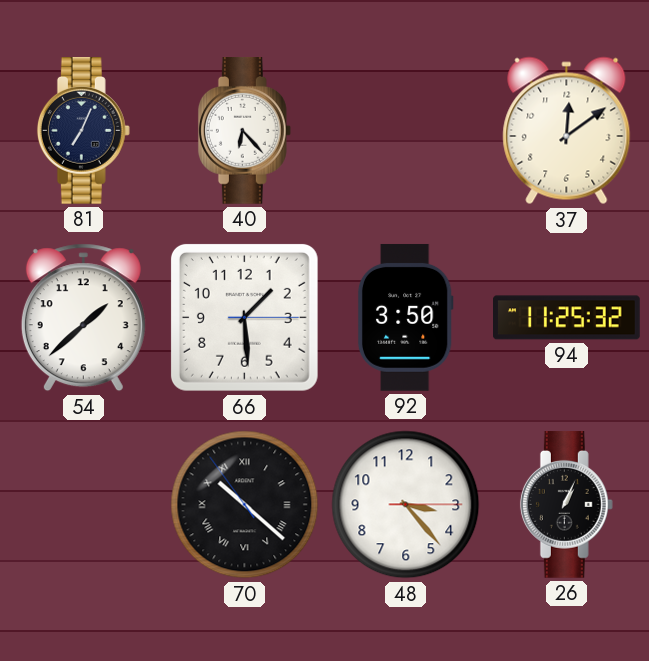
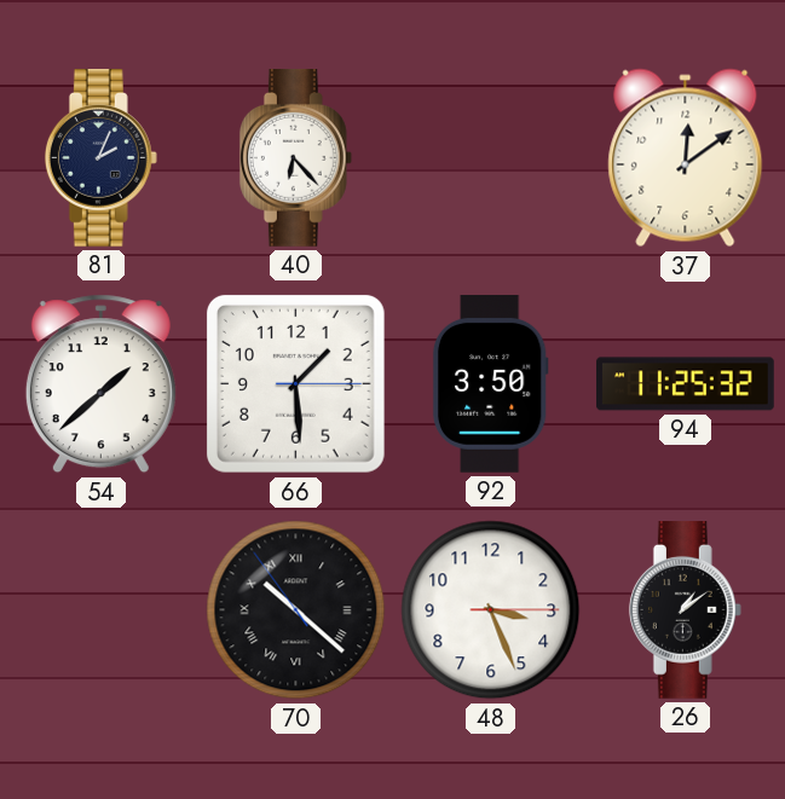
81: 7:04 -> 2:04 (100, 158)
48: 3:23 -> 3:26 (491, 610)
26: 1:04 -> 1:09 (685, 610)
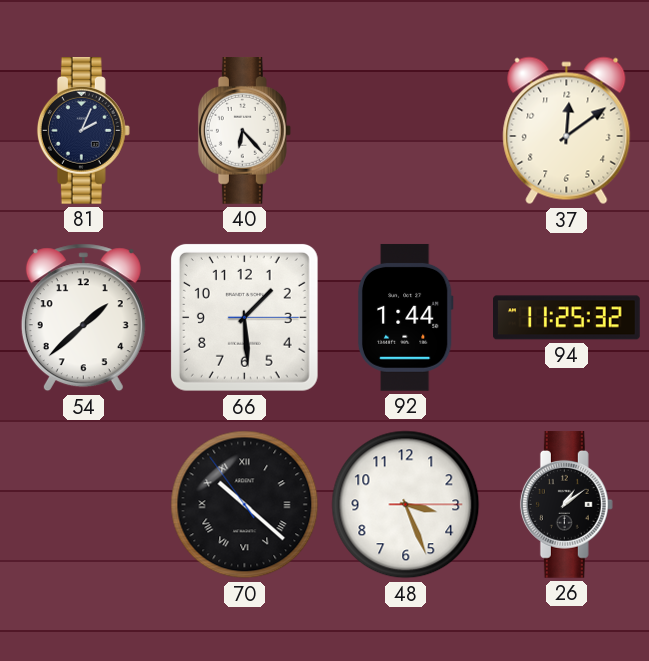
92: 3:50 -> 1:44 (405, 318)
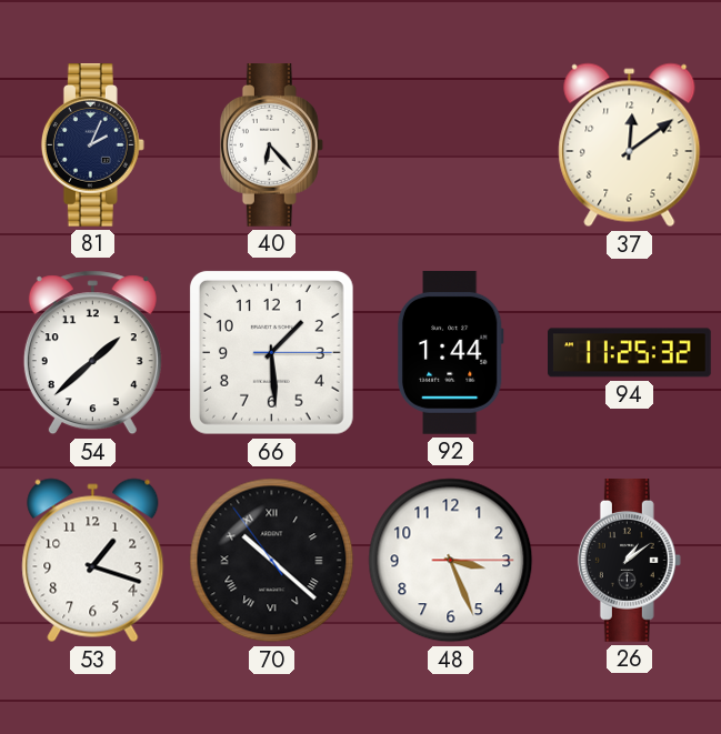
53: none -> 1:18 (93, 561)
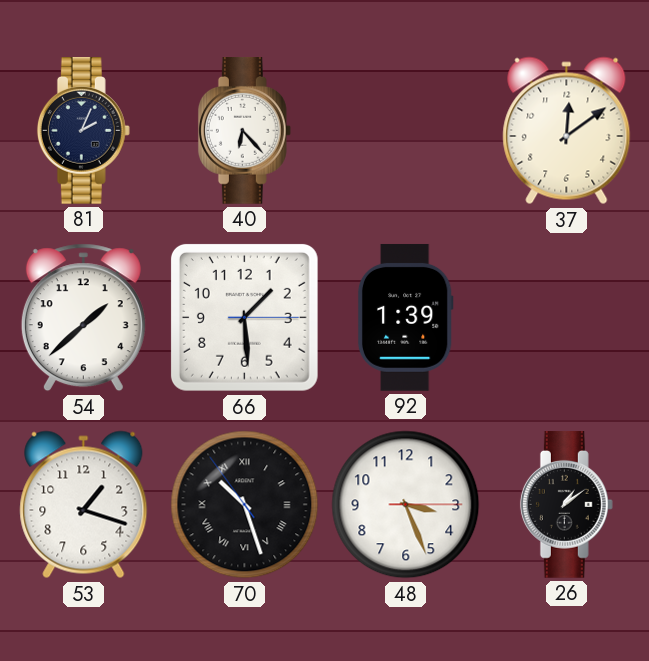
92: 1:44 -> 1:39 (405, 318)
94: 11:25 -> none (630, 353)
70: 10:21 -> 10:26 (245, 505)
